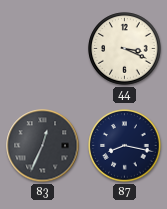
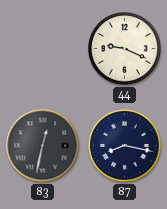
44: 3:19 -> 9:19 (125, 49)
83: 12:34 -> 12:32 (43, 146)
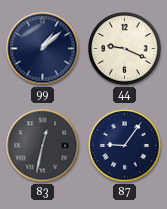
99: none -> 1:08 (43, 49)
87: 8:17 -> 9:06 (125, 146)
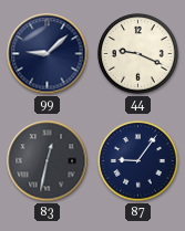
99: 1:08 -> 9:08 (48, 54)
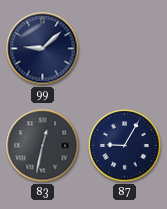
44: 9:19 -> none (138, 54)
87: 9:06 -> 9:05 (125, 146)
